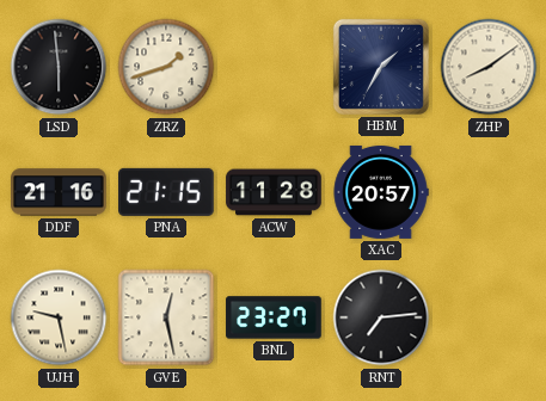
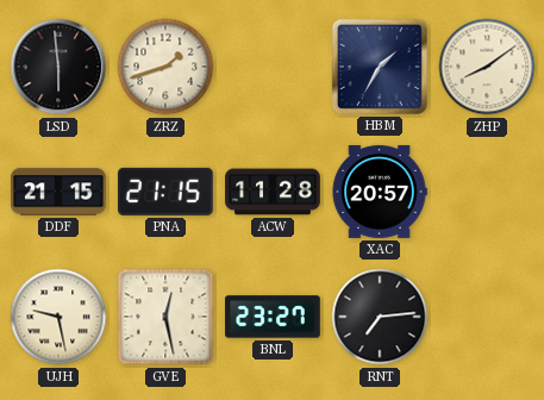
DDF: 21:16 -> 21:15 (58, 192)
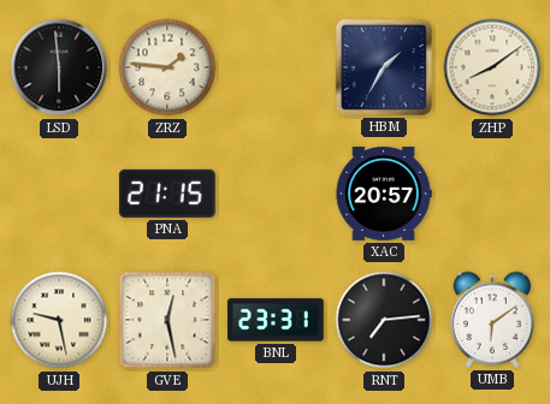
ZRZ: 1:42 -> 1:46 (167, 67)
DDF: 21:15 -> none (58, 192)
ACW: 11:28 -> none (273, 192)
BNL: 23:27 -> 23:31 (276, 320)
UMB: none -> 6:09 (492, 320)
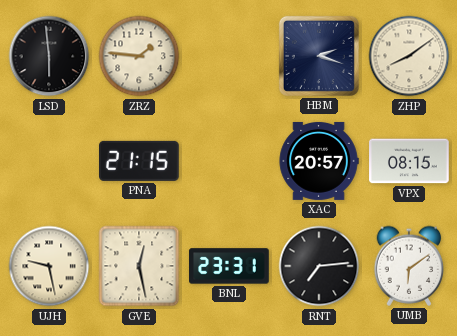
HBM: 1:35 -> 2:18 (319, 56)
VPX: none -> 08:15 (409, 161)
